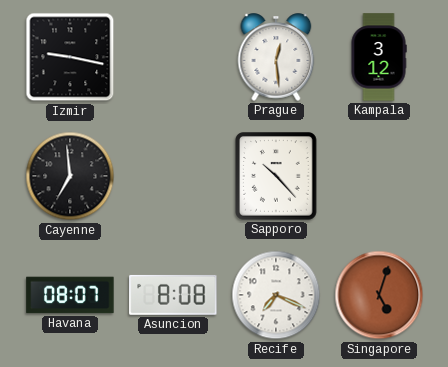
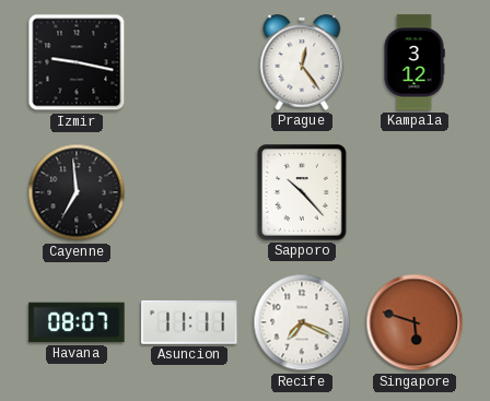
Prague: 12:29 -> 12:24 (302, 62)
Asuncion: 8:08 -> 11:11 (189, 322)
Singapore: 5:03 -> 5:48 (415, 322)
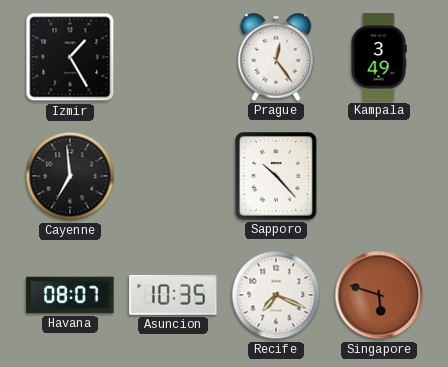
Izmir: 9:17 -> 1:25 (70, 57)
Kampala: 3:12 -> 3:49 (379, 57)
Asuncion: 11:11 -> 10:35 (173, 295)
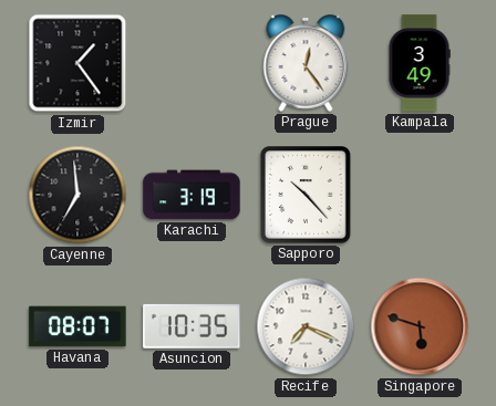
Izmir: 1:25 -> 1:24 (77, 63)
Karachi: none -> 3:19 (192, 195)
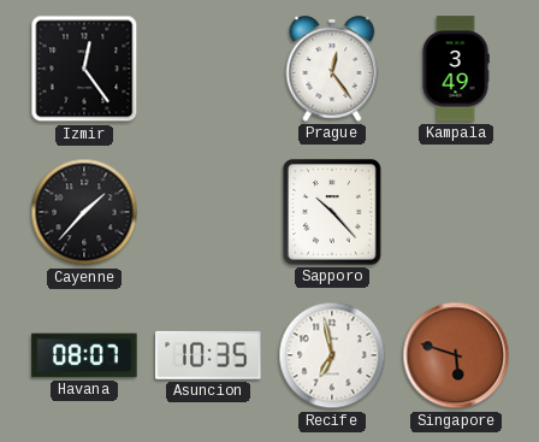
Izmir: 1:24 -> 12:24 (84, 69)
Cayenne: 6:59 -> 1:37 (84, 212)
Karachi: 3:19 -> none (192, 195)
Recife: 7:19 -> 6:58 (332, 355)
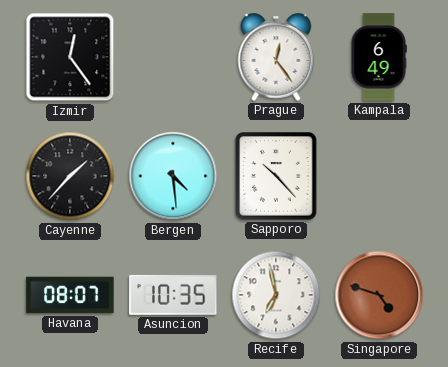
Kampala: 3:49 -> 6:49 (379, 57)
Bergen: none -> 4:29 (173, 176)
Singapore: 5:48 -> 4:48 (379, 295)
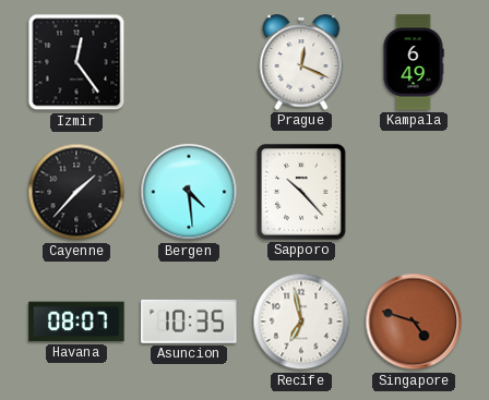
Prague: 12:24 -> 12:19 (301, 62)
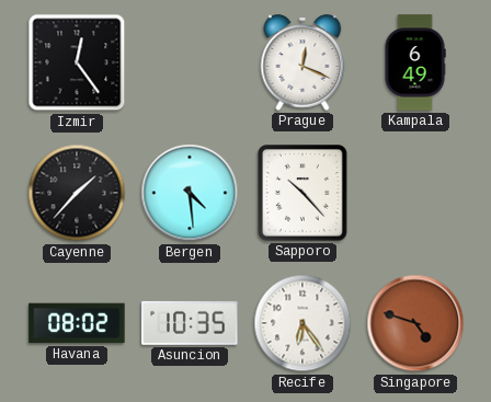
Havana: 08:07 -> 08:02 (77, 323)
Recife: 6:58 -> 6:24 (302, 323)
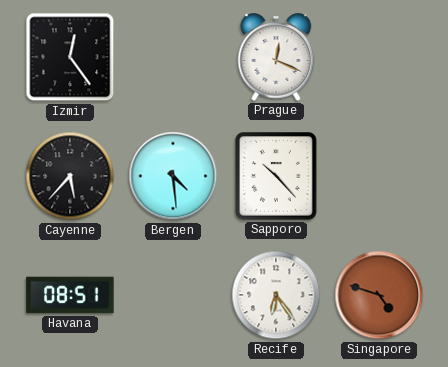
Kampala: 6:49 -> none (415, 62)
Cayenne: 1:37 -> 5:37 (70, 176)
Havana: 08:02 -> 08:51 (70, 295)
Asuncion: 10:35 -> none (190, 323)
